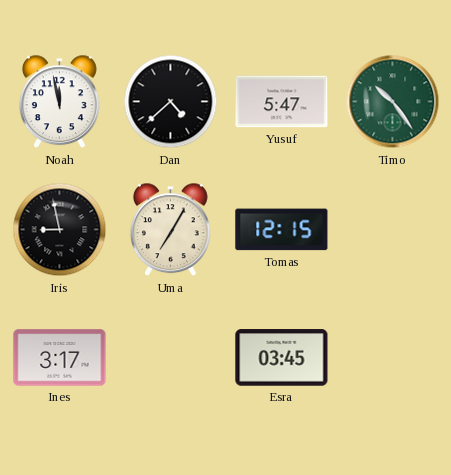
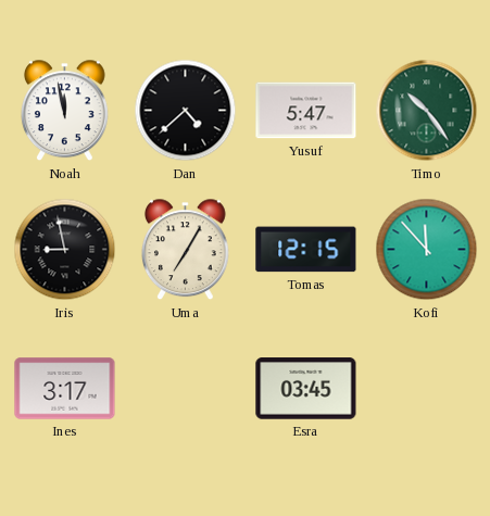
Kofi: none -> 11:53 (427, 250)
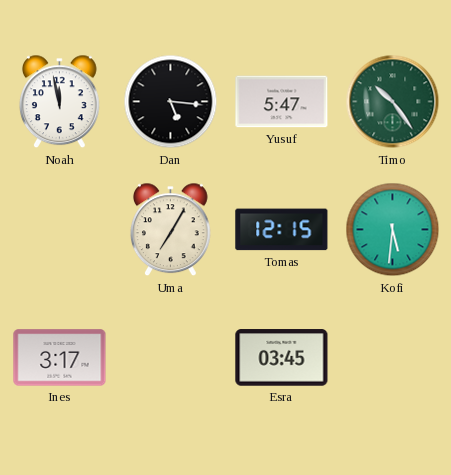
Dan: 4:38 -> 5:16 (171, 102)
Iris: 8:58 -> none (65, 250)
Kofi: 11:53 -> 5:31 (393, 230)
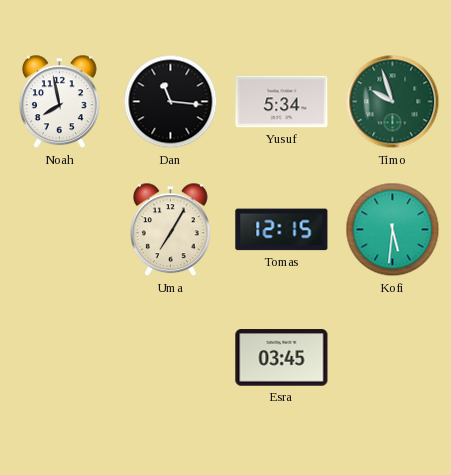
Noah: 11:58 -> 7:58 (60, 102)
Dan: 5:16 -> 11:16 (171, 102)
Yusuf: 5:47 -> 5:34 (282, 102)
Timo: 10:24 -> 9:57 (393, 102)
Ines: 3:17 -> none (60, 358)
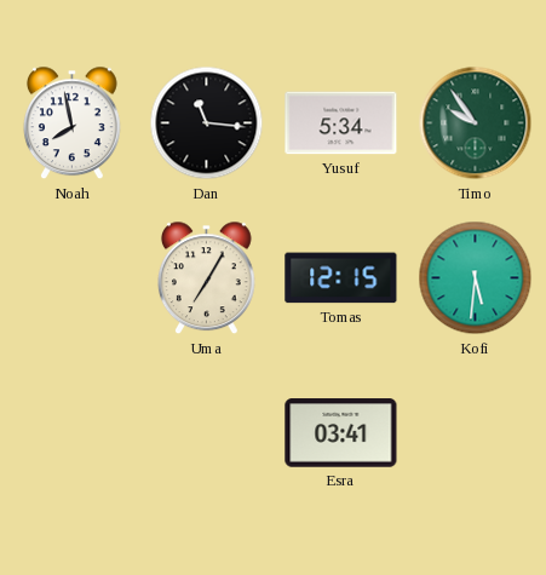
Timo: 9:57 -> 9:54 (476, 123)
Esra: 03:45 -> 03:41 (341, 433)
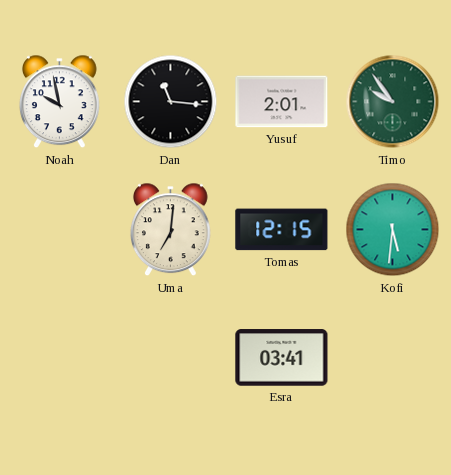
Noah: 7:58 -> 9:58 (60, 102)
Yusuf: 5:34 -> 2:01 (282, 102)
Uma: 7:05 -> 7:01 (171, 230)
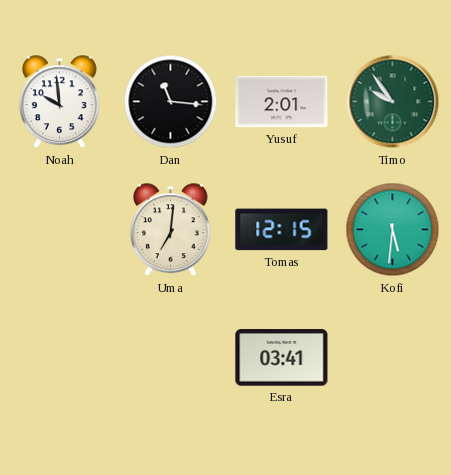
Noah: 9:58 -> 9:59 (60, 102)
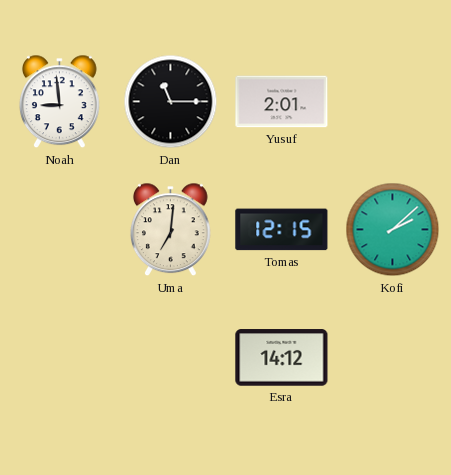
Noah: 9:59 -> 8:59 (60, 102)
Dan: 11:16 -> 11:15 (171, 102)
Timo: 9:54 -> none (393, 102)
Kofi: 5:31 -> 2:08 (393, 230)
Esra: 03:41 -> 14:12 (282, 358)
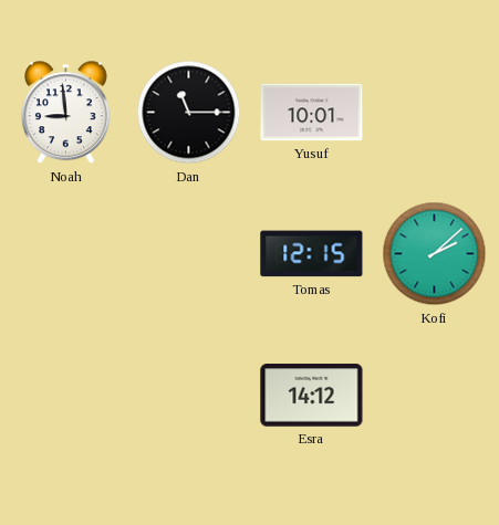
Yusuf: 2:01 -> 10:01 (312, 113)
Uma: 7:01 -> none (171, 230)
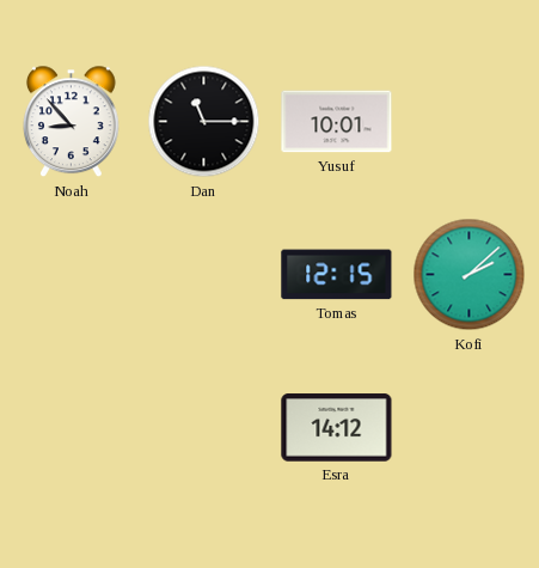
Noah: 8:59 -> 8:53 (72, 122)
